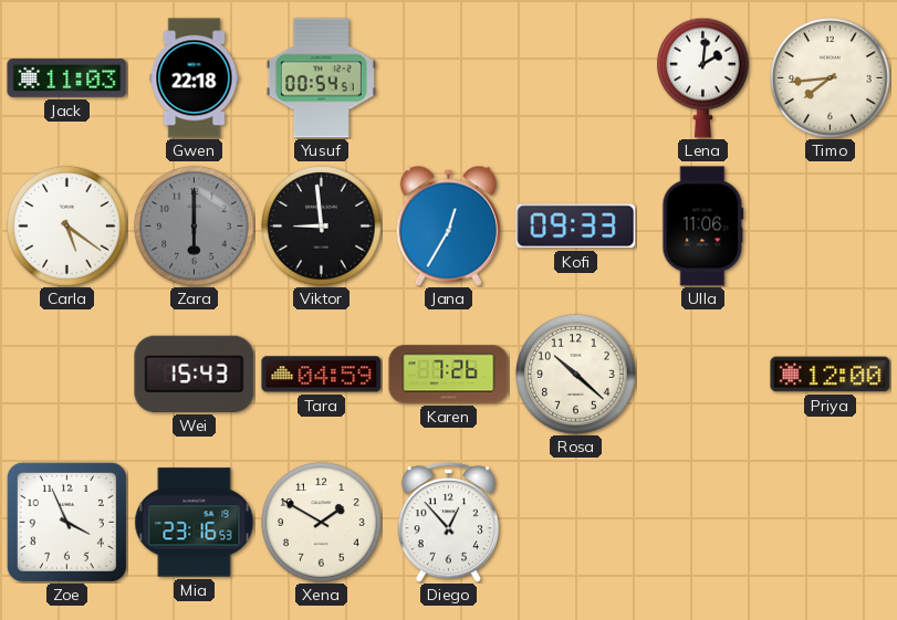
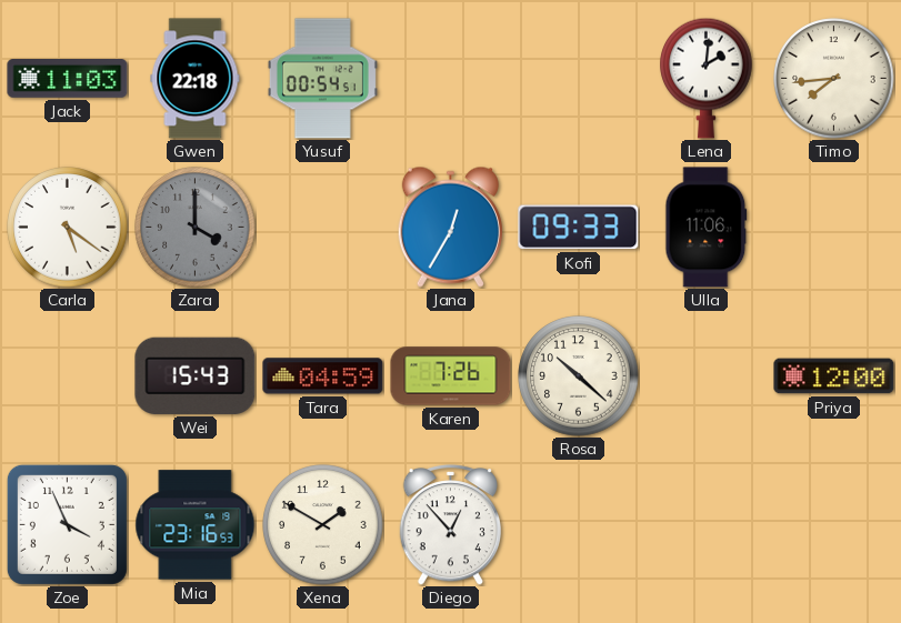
Zara: 6:00 -> 4:00 (196, 228)
Viktor: 8:59 -> none (322, 227)
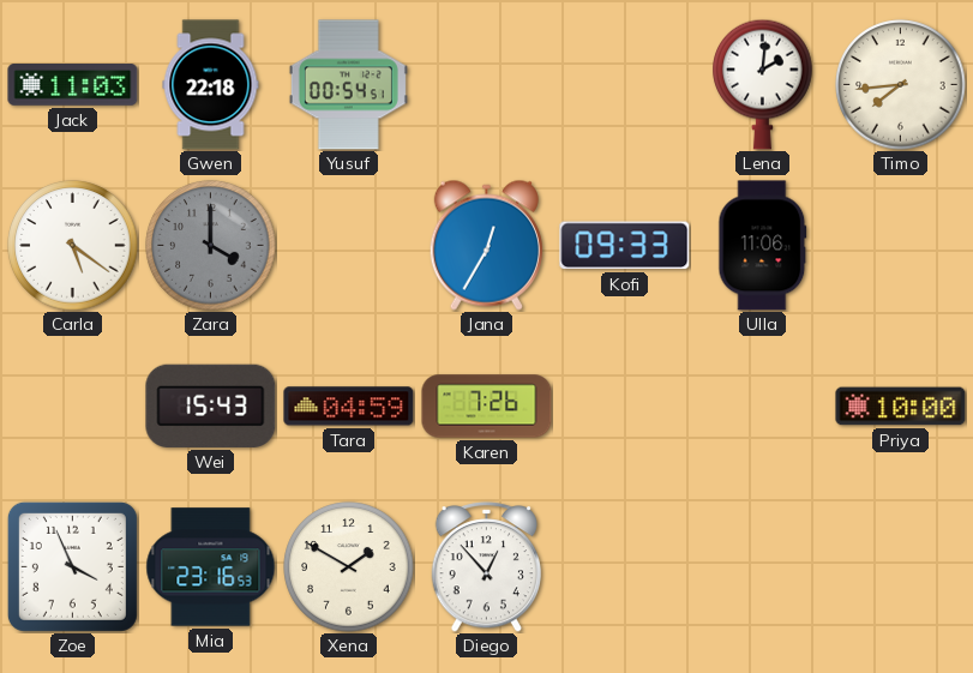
Rosa: 10:22 -> none (579, 376)
Priya: 12:00 -> 10:00 (901, 407)
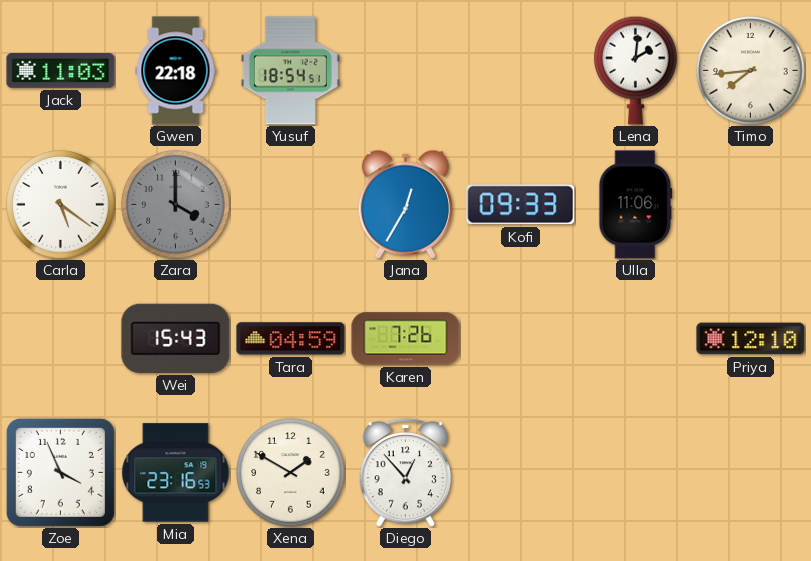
Yusuf: 00:54 -> 18:54 (290, 71)
Priya: 10:00 -> 12:10 (751, 339)
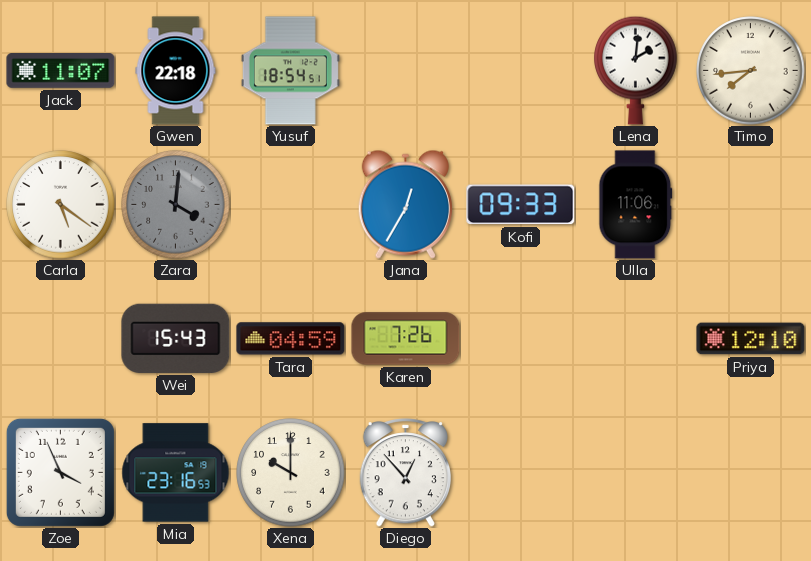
Jack: 11:03 -> 11:07 (61, 71)
Zara: 4:00 -> 4:01 (176, 205)
Xena: 1:50 -> 10:00 (291, 473)
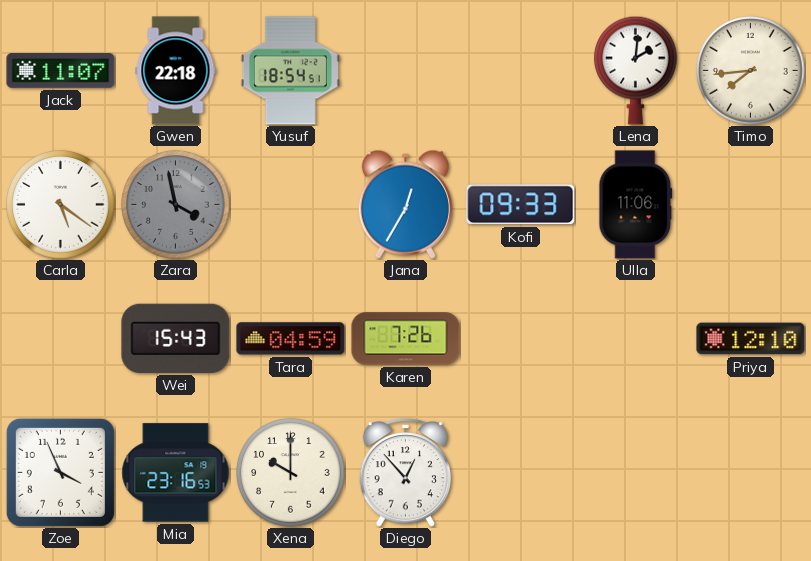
Zara: 4:01 -> 3:58 (176, 205)
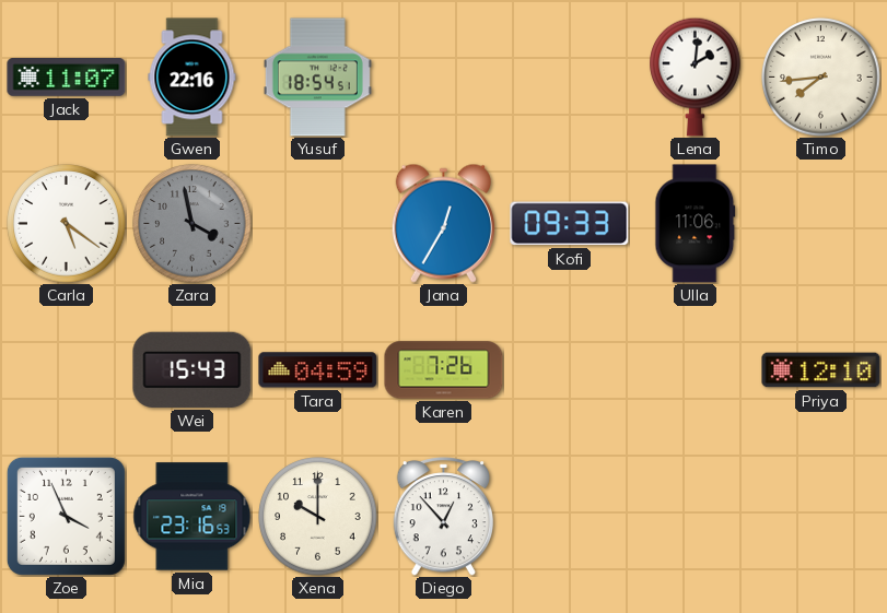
Gwen: 22:18 -> 22:16 (192, 78)
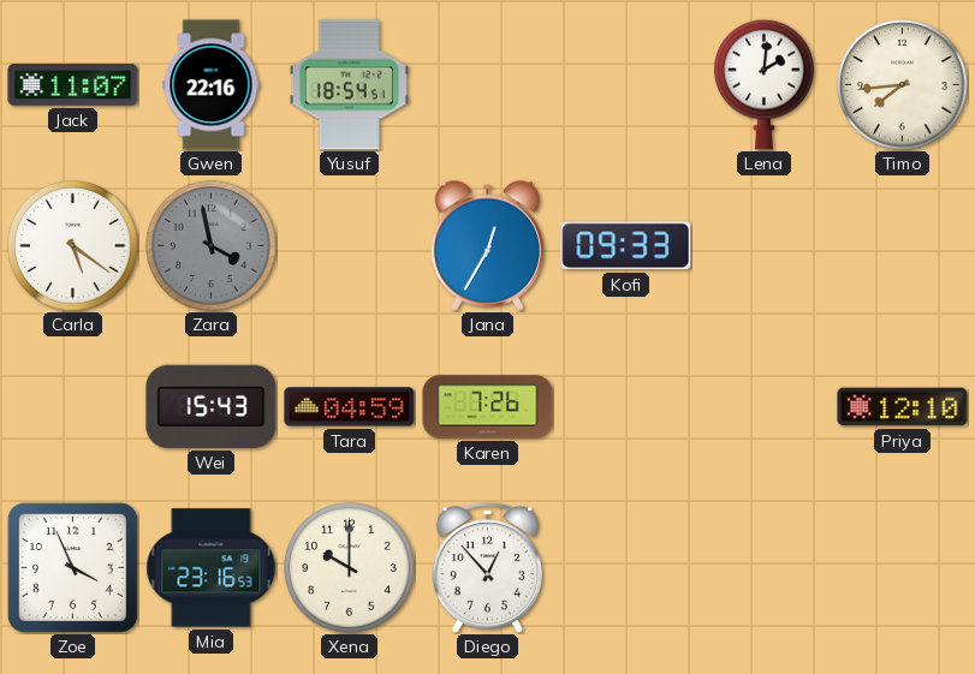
Ulla: 11:06 -> none (696, 224)
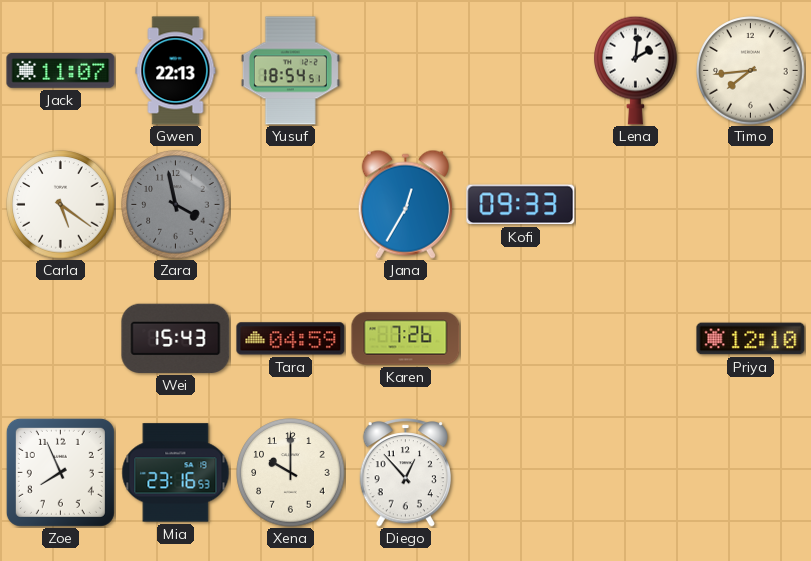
Gwen: 22:16 -> 22:13 (176, 71)
Zoe: 3:56 -> 7:56 (60, 472)
